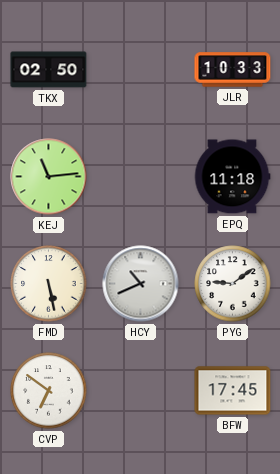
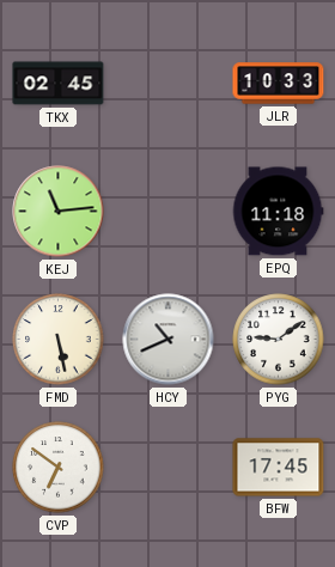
TKX: 02:50 -> 02:45 (59, 84)
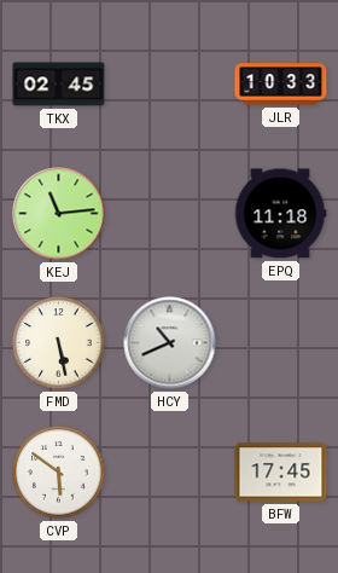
PYG: 9:09 -> none (279, 340)
CVP: 6:51 -> 5:51 (59, 473)
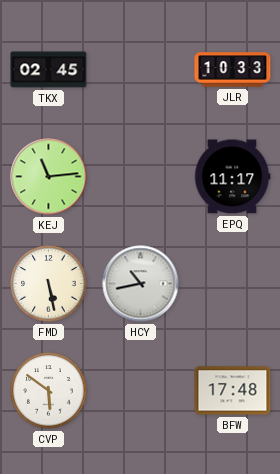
EPQ: 11:18 -> 11:17 (232, 177)
HCY: 10:41 -> 10:43 (141, 284)
BFW: 17:45 -> 17:48 (233, 391)
